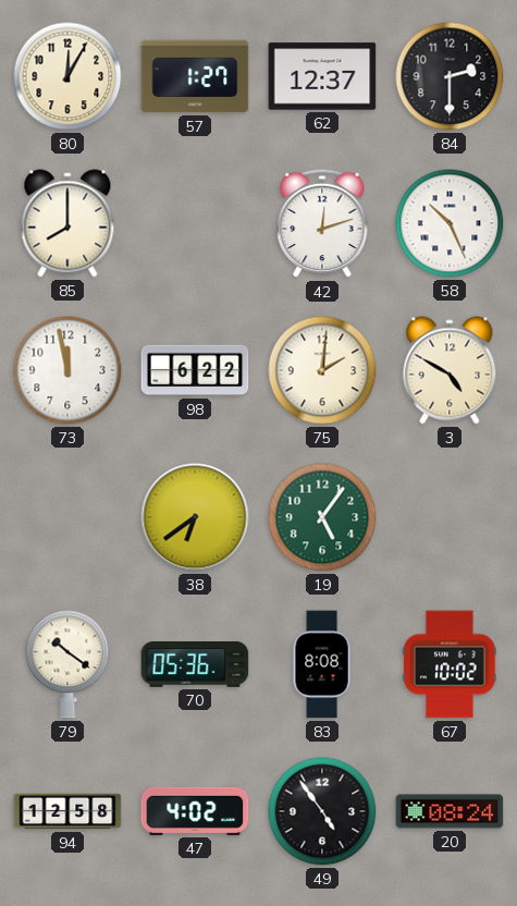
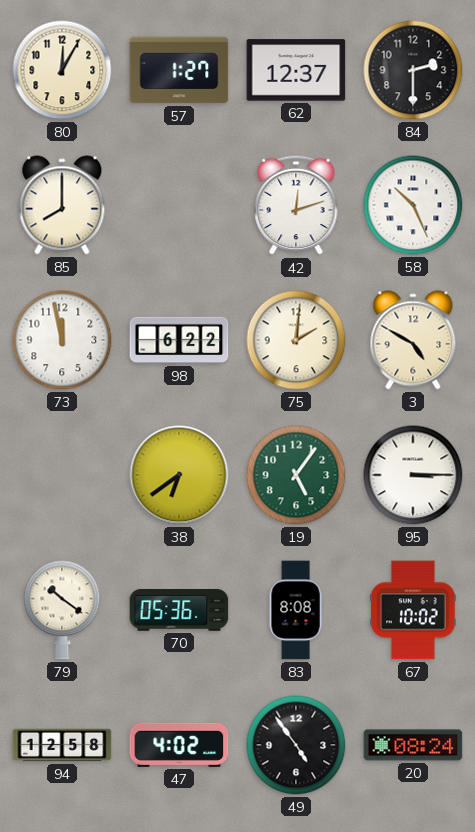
95: none -> 3:15 (413, 475)
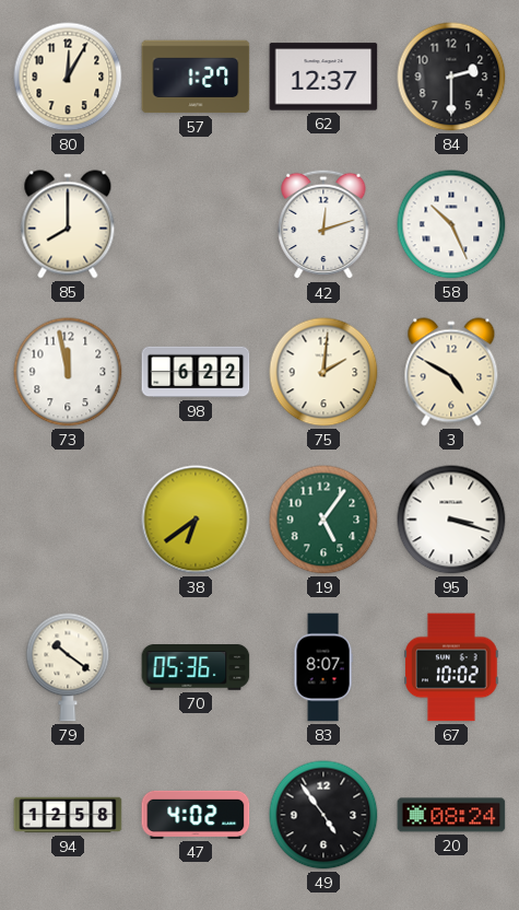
95: 3:15 -> 3:18 (451, 520)
83: 8:08 -> 8:07 (323, 667)
